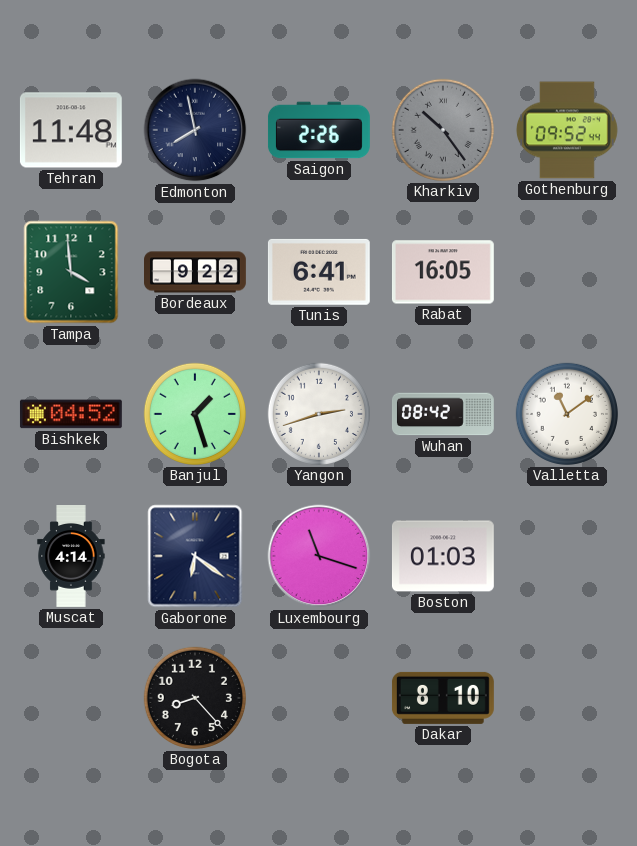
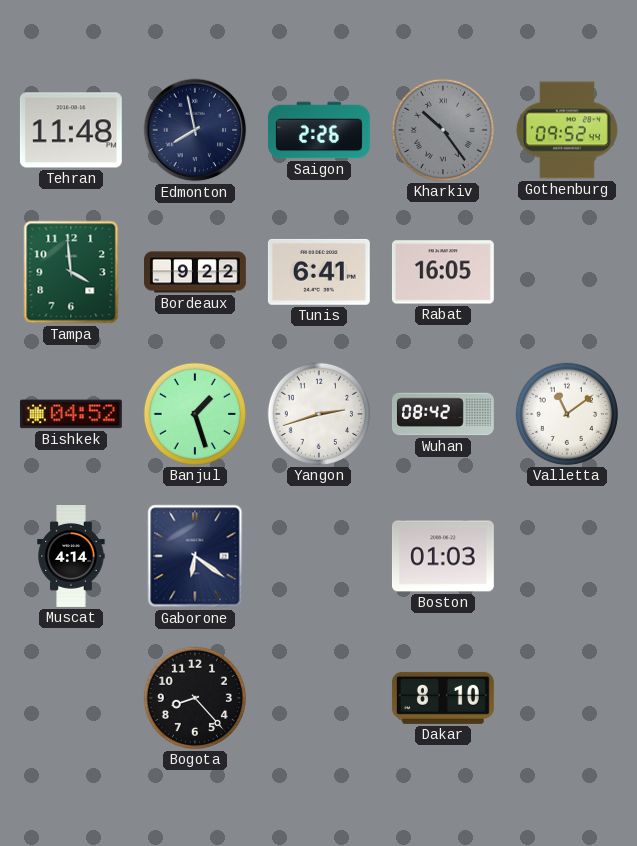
Luxembourg: 11:18 -> none (319, 556)
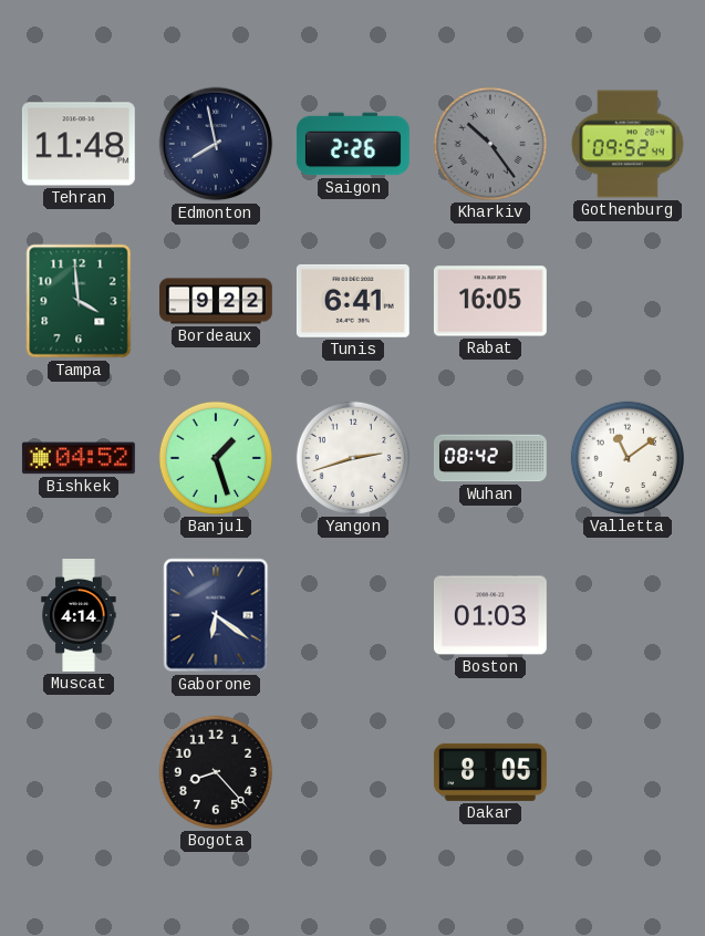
Dakar: 8:10 -> 8:05 (490, 772)
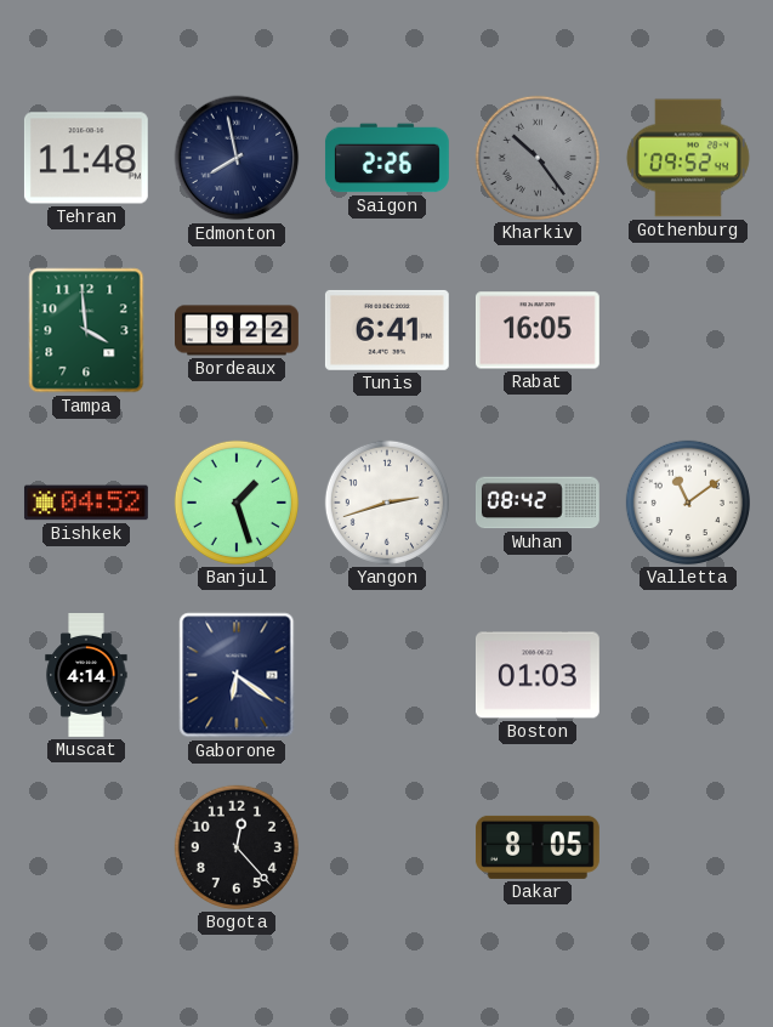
Bogota: 8:23 -> 12:23 (237, 847)
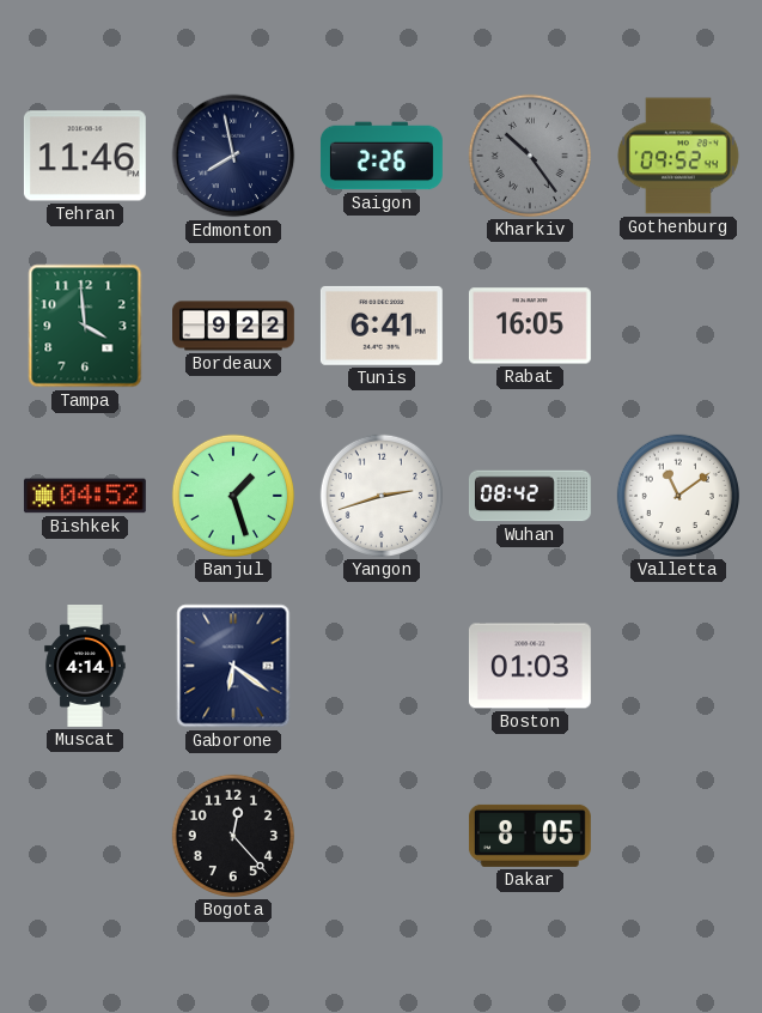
Tehran: 11:48 -> 11:46 (85, 156)
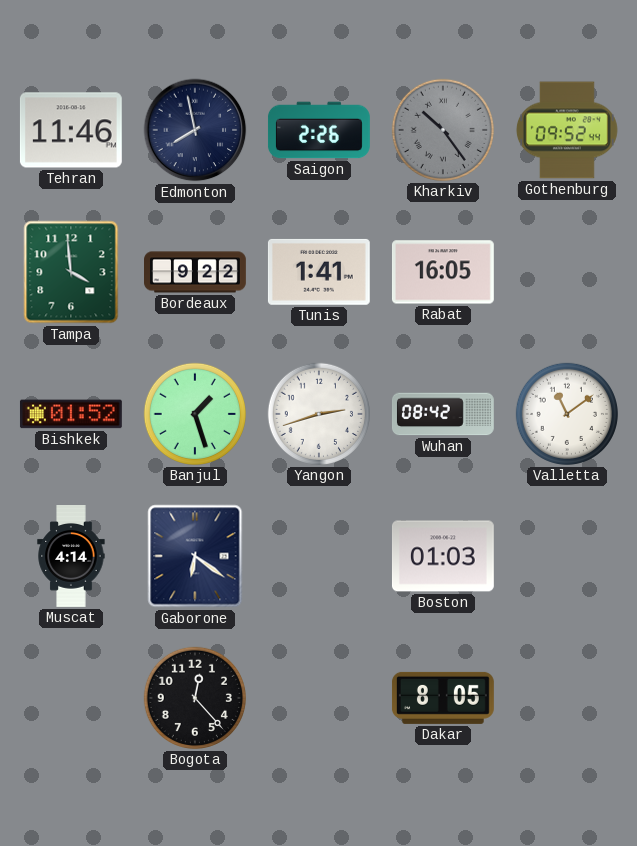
Tunis: 6:41 -> 1:41 (319, 272)
Bishkek: 04:52 -> 01:52 (71, 414)
